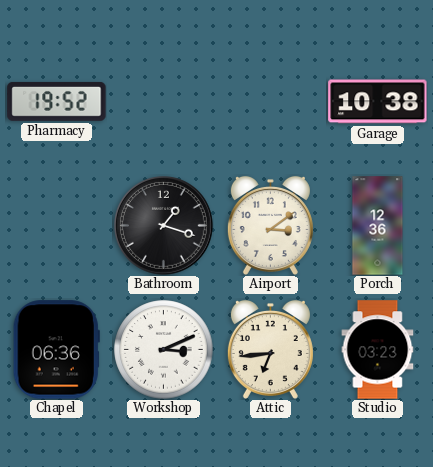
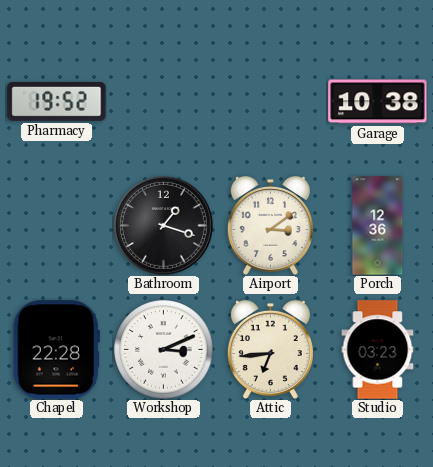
Chapel: 06:36 -> 22:28 (56, 350)
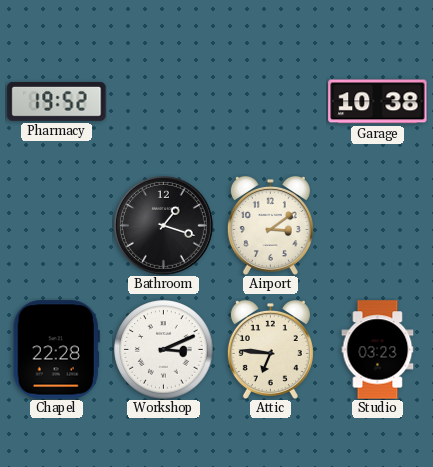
Porch: 12:36 -> none (378, 226)
Attic: 6:44 -> 6:46 (270, 349)
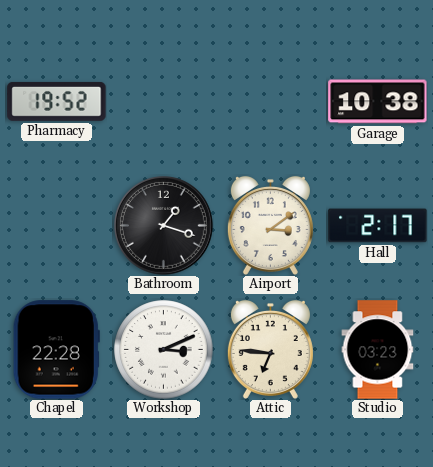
Hall: none -> 2:17 (378, 226)
